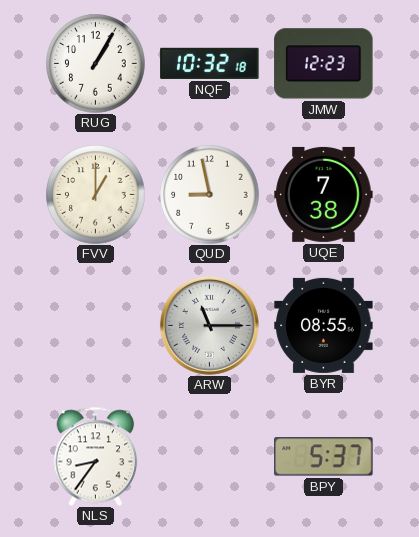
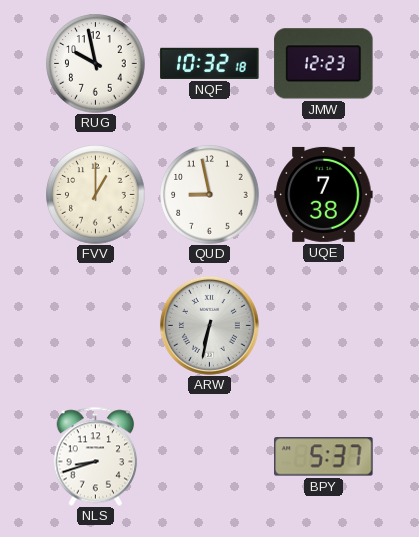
RUG: 1:05 -> 9:58 (96, 64)
ARW: 11:15 -> 6:32 (209, 325)
BYR: 08:55 -> none (324, 325)
NLS: 8:36 -> 8:42 (96, 456)
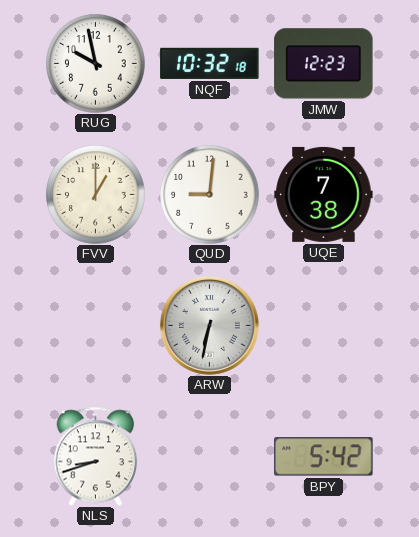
QUD: 8:58 -> 9:01 (210, 195)
BPY: 5:37 -> 5:42 (324, 457)
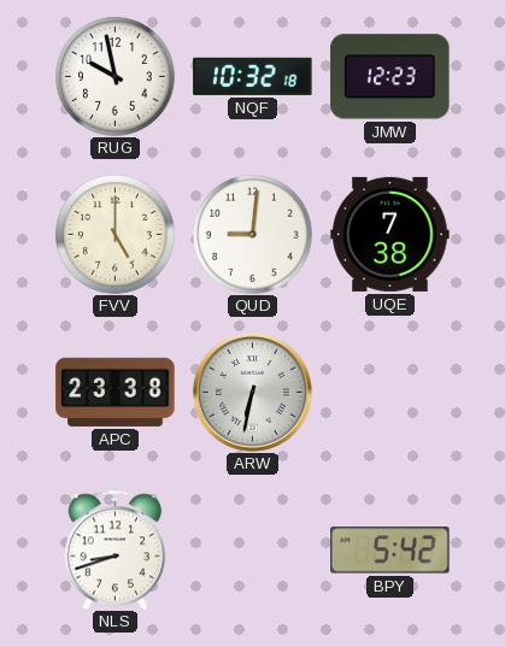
FVV: 1:00 -> 5:00 (116, 235)
APC: none -> 23:38 (116, 392)
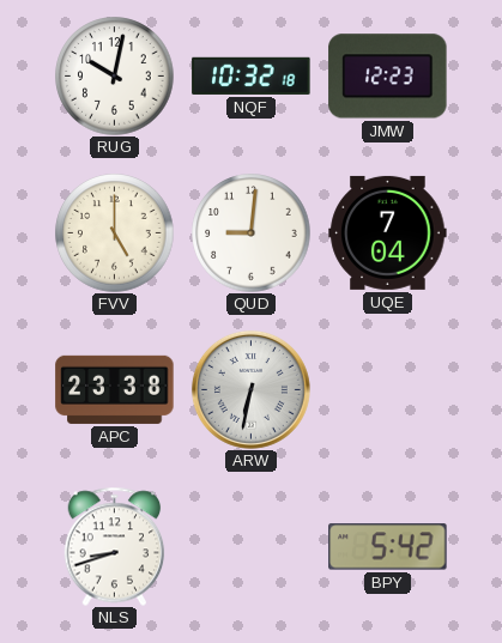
RUG: 9:58 -> 10:02 (115, 77)
UQE: 7:38 -> 7:04 (388, 232)
